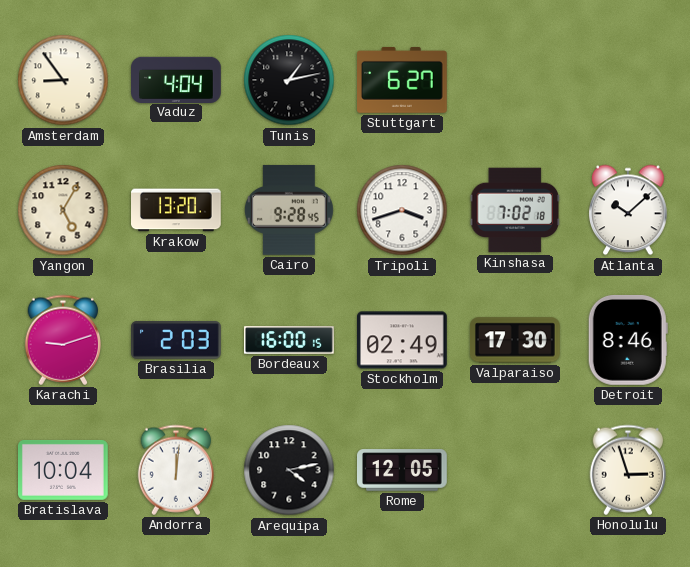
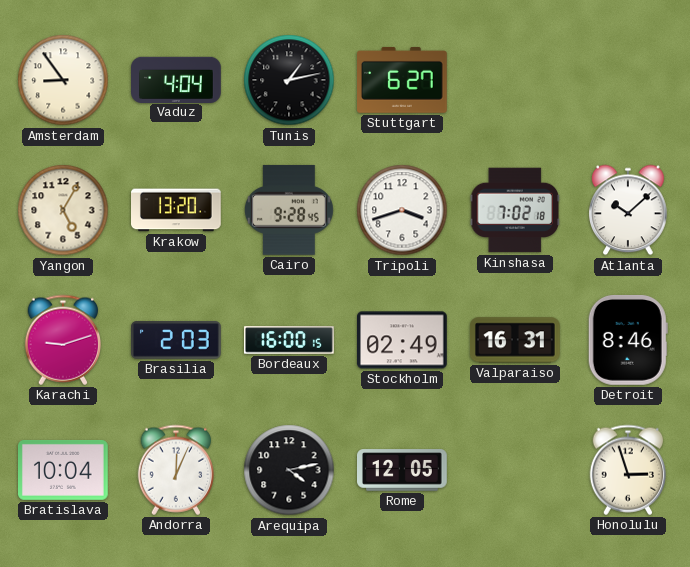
Valparaiso: 17:30 -> 16:31 (515, 340)
Andorra: 12:01 -> 12:04 (176, 470)
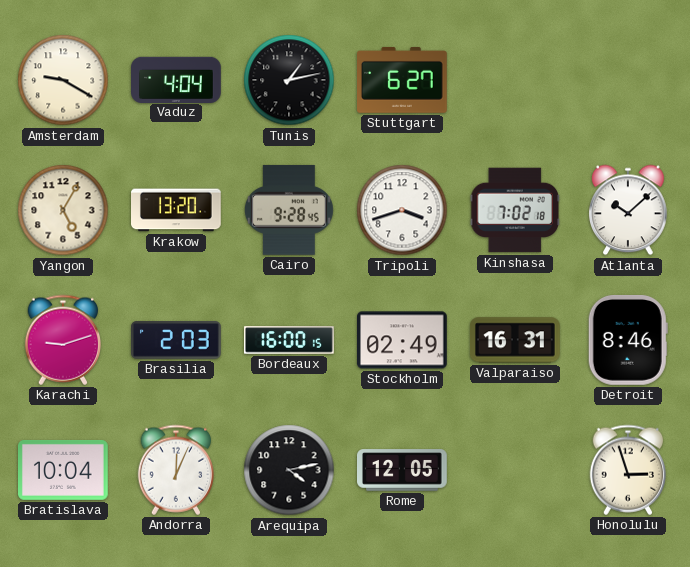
Amsterdam: 8:54 -> 9:20 (63, 80)
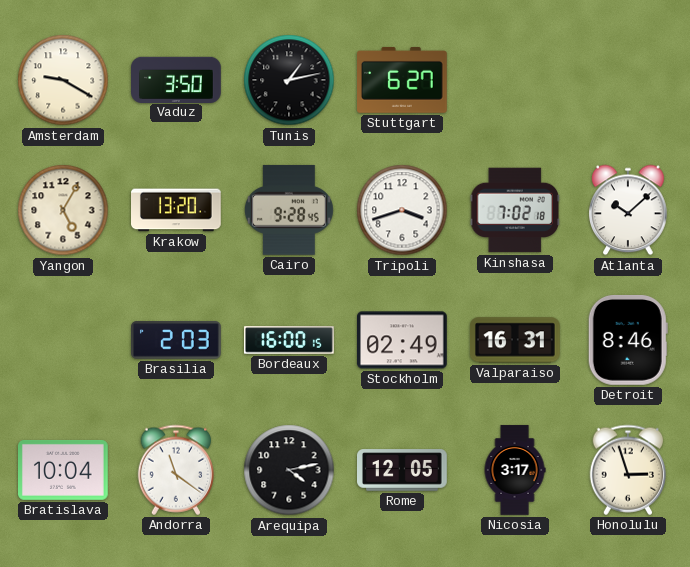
Vaduz: 4:04 -> 3:50 (177, 79)
Karachi: 9:12 -> none (63, 340)
Andorra: 12:04 -> 11:21 (176, 470)
Nicosia: none -> 3:17 (515, 470)
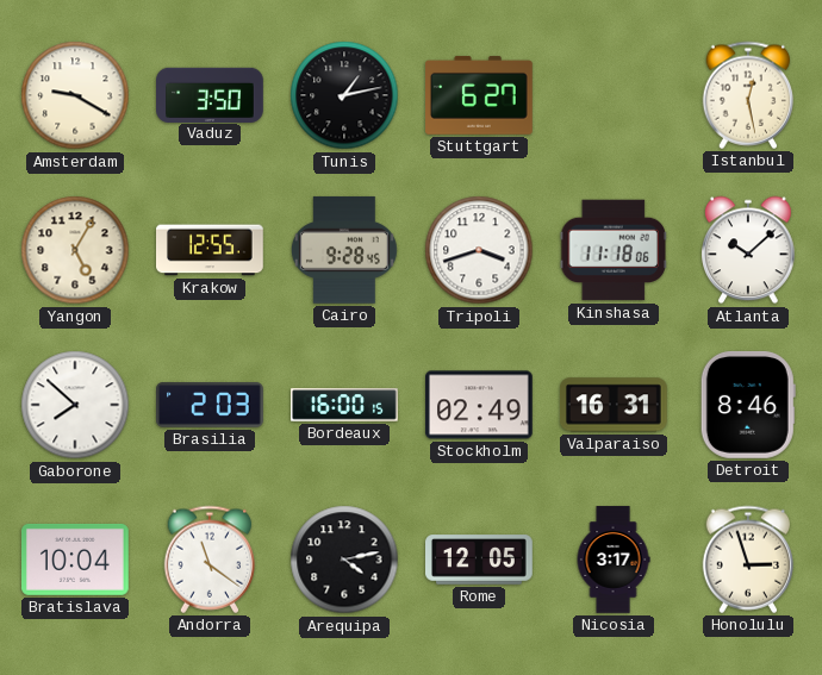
Istanbul: none -> 12:28 (748, 95)
Krakow: 13:20 -> 12:55 (211, 250)
Kinshasa: 7:02 -> 11:18 (612, 250)
Gaborone: none -> 7:52 (75, 405)
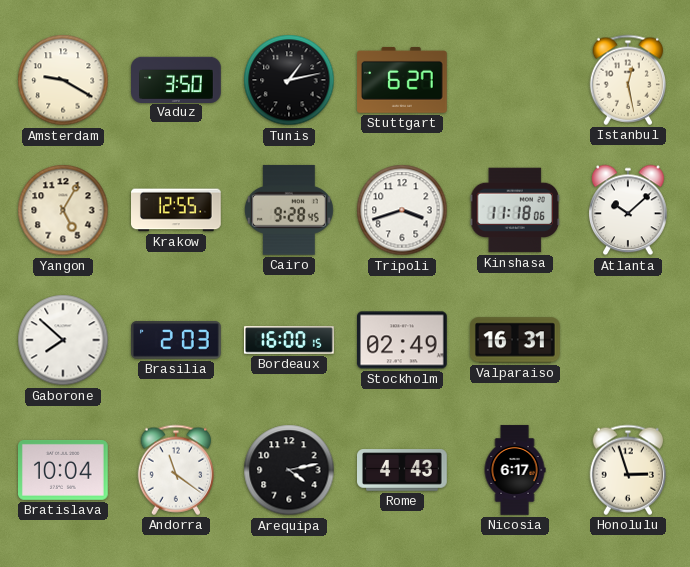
Detroit: 8:46 -> none (748, 405)
Rome: 12:05 -> 4:43 (402, 470)
Nicosia: 3:17 -> 6:17 (515, 470)
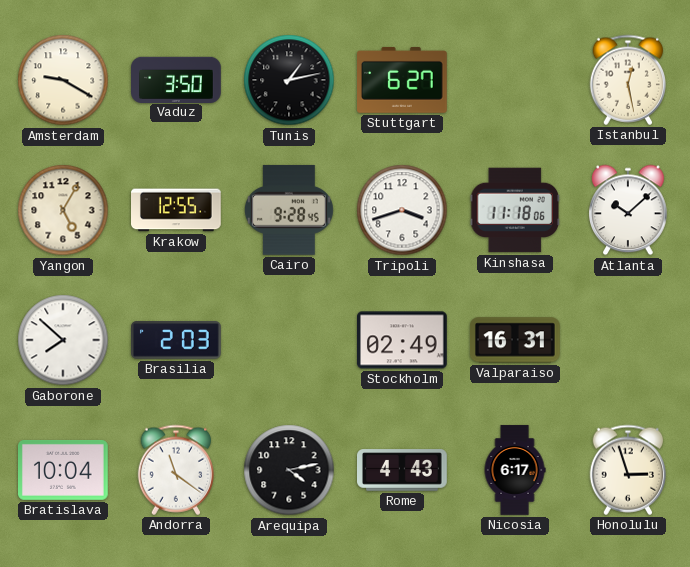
Bordeaux: 16:00 -> none (290, 340)
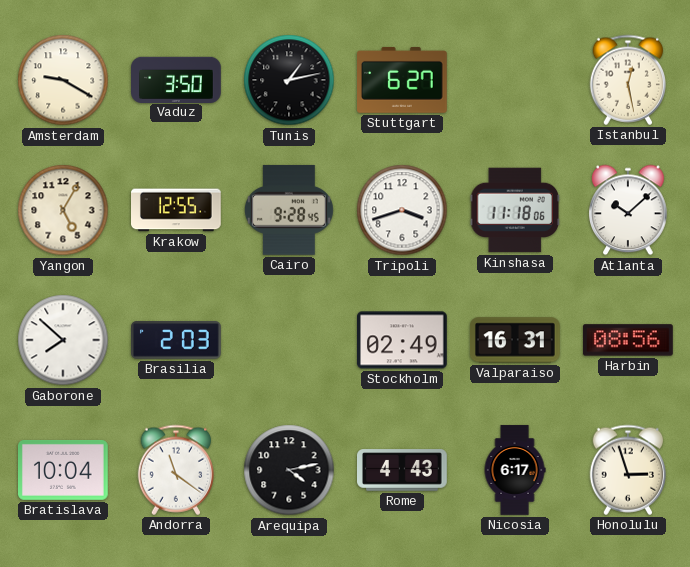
Harbin: none -> 08:56 (628, 340)
